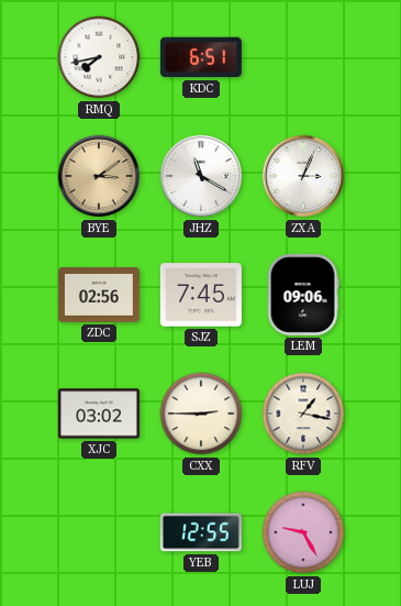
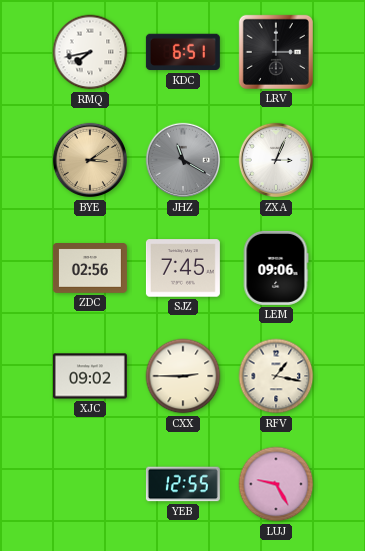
LRV: none -> 3:00 (276, 52)
JHZ dial: white -> grey (183, 160)
XJC: 03:02 -> 09:02 (90, 376)
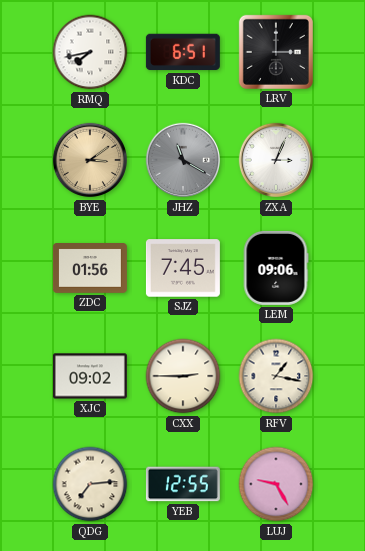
ZDC: 02:56 -> 01:56 (90, 269)
QDG: none -> 7:14 (90, 484)
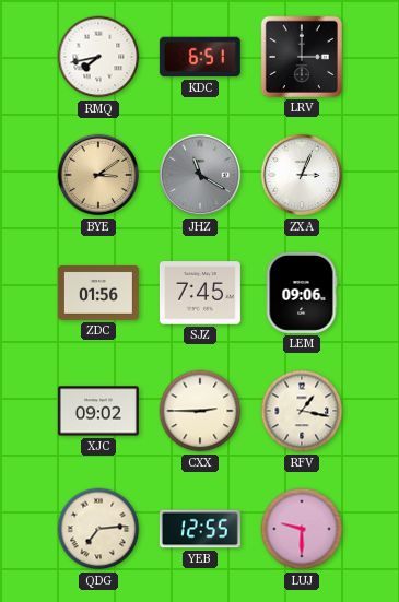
LUJ: 9:25 -> 9:30 (302, 529)
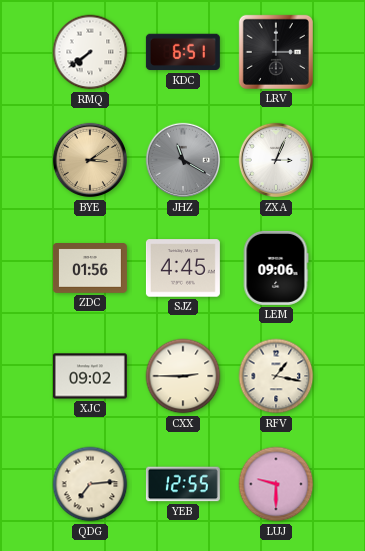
RMQ: 7:43 -> 7:39 (90, 52)
SJZ: 7:45 -> 4:45 (183, 268)
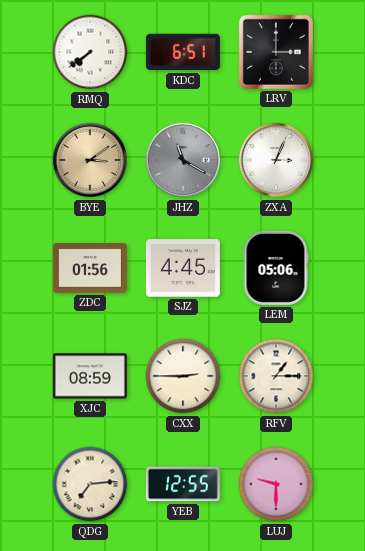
LEM: 09:06 -> 05:06 (276, 268)
XJC: 09:02 -> 08:59 (90, 376)
RFV: 1:17 -> 1:15 (276, 376)
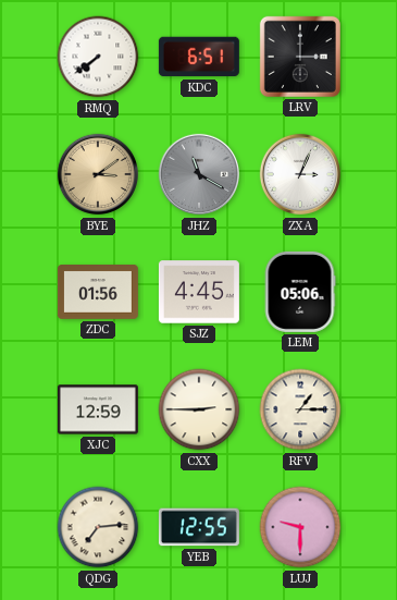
XJC: 08:59 -> 12:59 (98, 409)
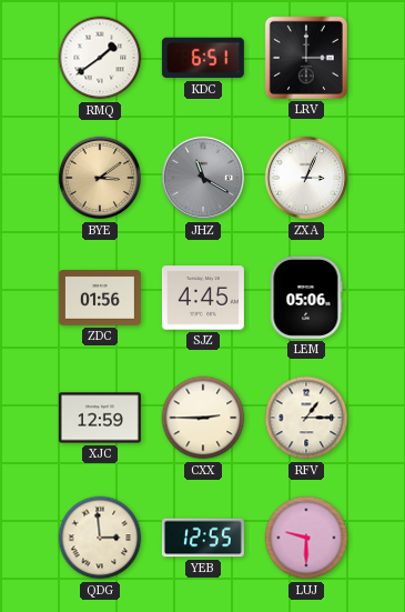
RMQ: 7:39 -> 1:39 (100, 58)
QDG: 7:14 -> 2:59 (100, 538)
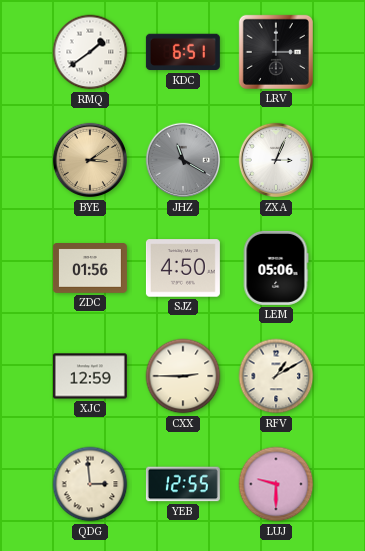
SJZ: 4:45 -> 4:50 (183, 268)
RFV: 1:15 -> 1:10 (276, 376)
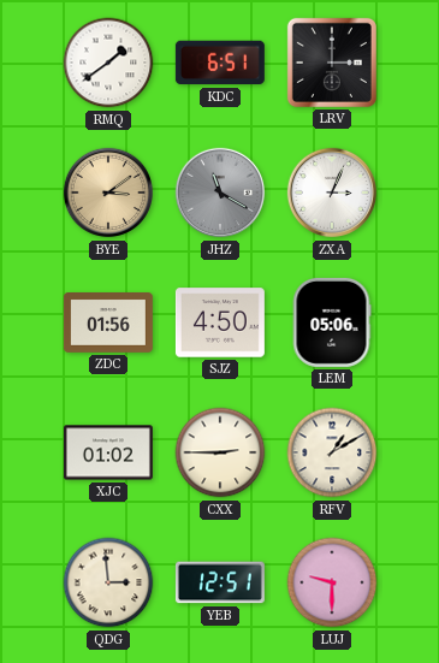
XJC: 12:59 -> 01:02 (108, 452)
YEB: 12:55 -> 12:51 (220, 582)
